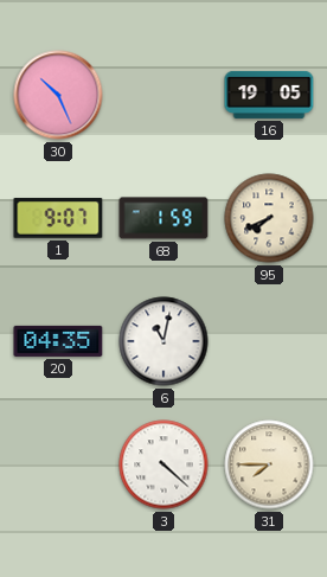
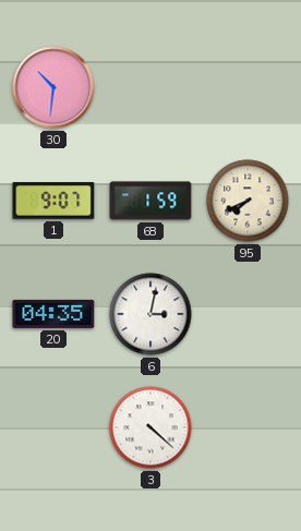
30: 10:26 -> 10:31 (53, 87)
16: 19:05 -> none (269, 95)
6: 11:02 -> 3:02 (150, 314)
31: 7:45 -> none (269, 464)
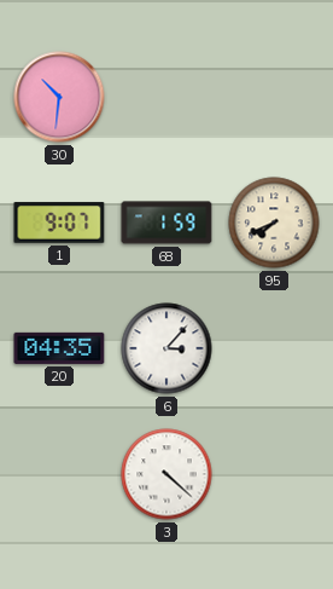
6: 3:02 -> 3:07 (166, 348)
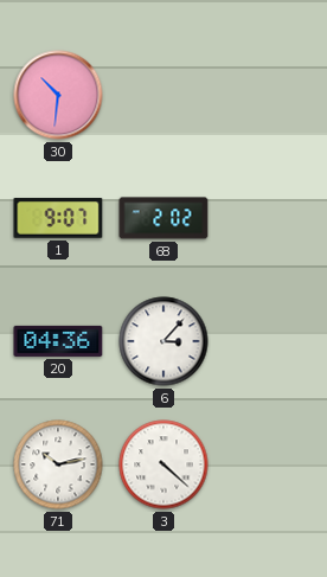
68: 1:59 -> 2:02 (163, 218)
95: 7:41 -> none (274, 223)
20: 04:35 -> 04:36 (58, 341)
71: none -> 10:13 (58, 464)
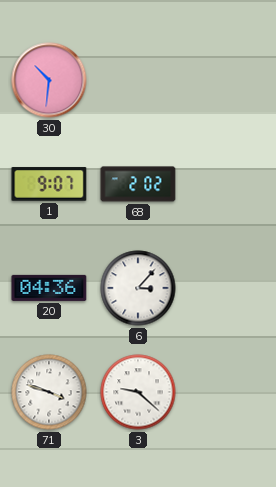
71: 10:13 -> 3:48 (49, 392)
3: 4:22 -> 9:22 (138, 392)
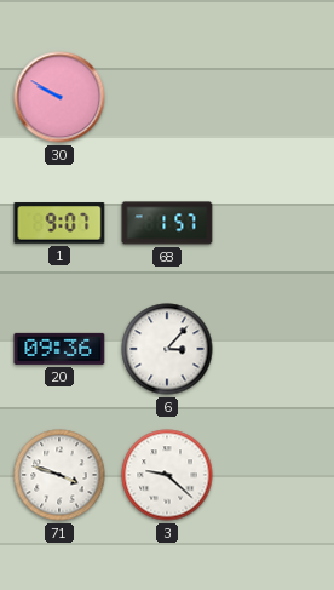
30: 10:31 -> 9:50 (59, 97)
68: 2:02 -> 1:57 (167, 223)
20: 04:36 -> 09:36 (59, 349)
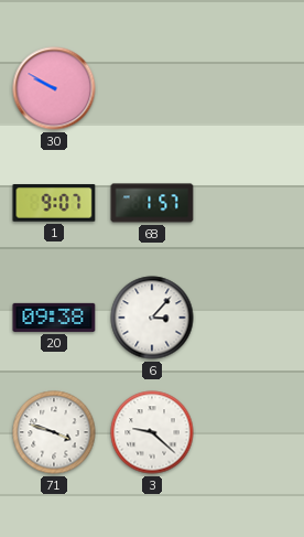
20: 09:36 -> 09:38 (54, 318)
